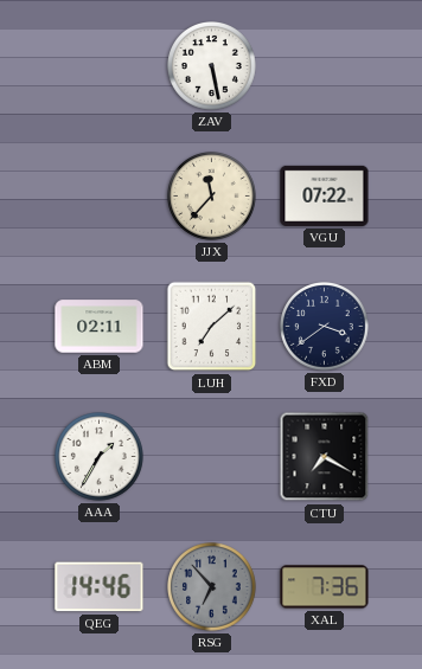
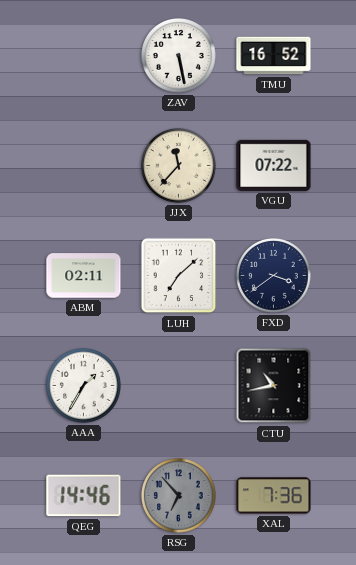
TMU: none -> 16:52 (274, 56)
CTU: 7:20 -> 10:43 (274, 386)
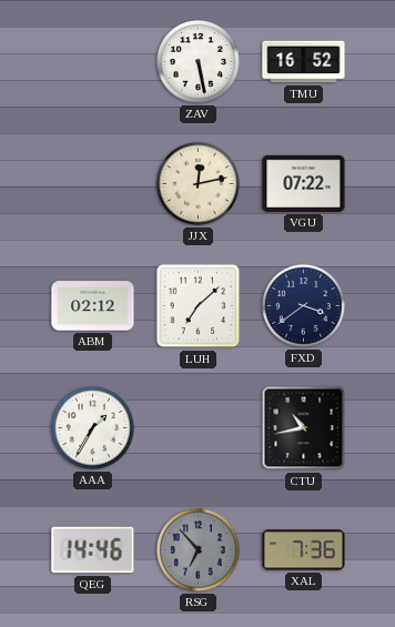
JJX: 11:37 -> 12:13 (199, 184)
ABM: 02:11 -> 02:12 (93, 306)
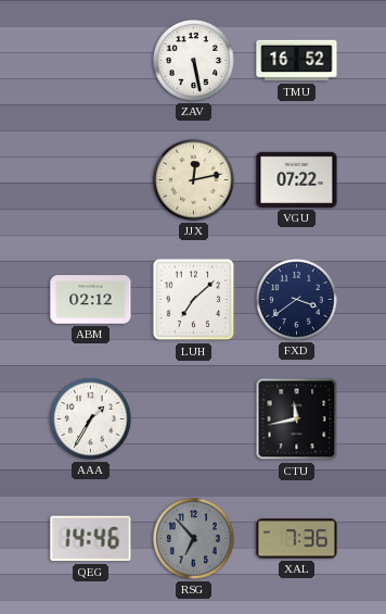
CTU: 10:43 -> 11:43 (297, 419)
